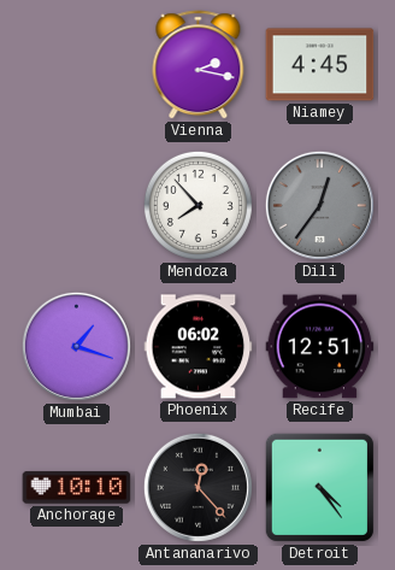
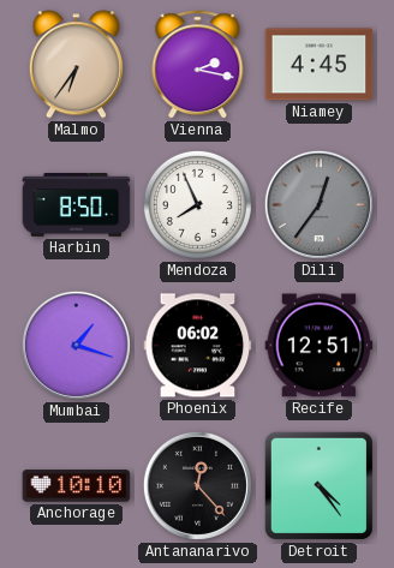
Malmo: none -> 6:36 (76, 65)
Harbin: none -> 8:50 (77, 205)
Mendoza: 7:53 -> 7:56 (197, 204)
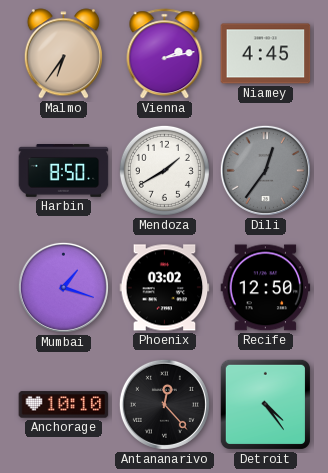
Vienna: 2:17 -> 2:13 (165, 54)
Mendoza: 7:56 -> 1:40 (164, 170)
Phoenix: 06:02 -> 03:02 (165, 288)
Recife: 12:51 -> 12:50 (266, 288)
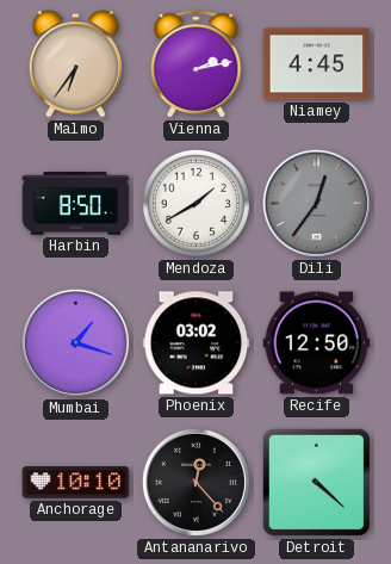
Detroit: 4:24 -> 4:22 (316, 482)
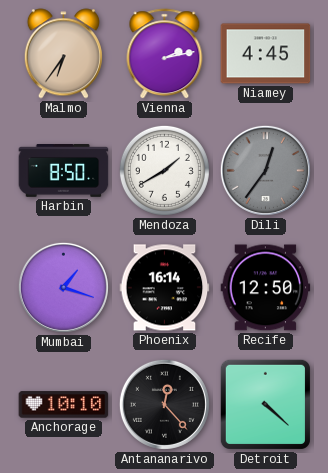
Phoenix: 03:02 -> 16:14 (165, 288)
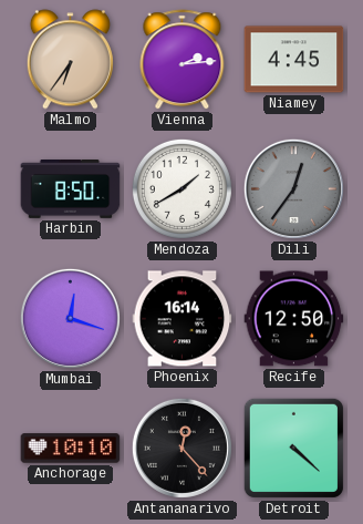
Vienna: 2:13 -> 2:14 (183, 60)
Mumbai: 1:18 -> 12:18 (70, 318)
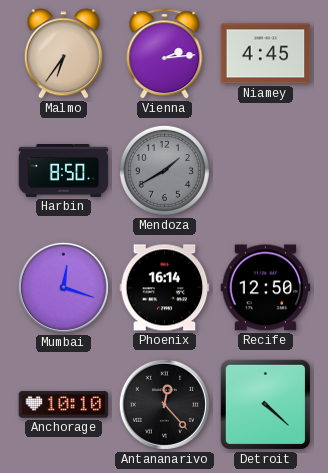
Mendoza dial: white -> grey (164, 170)
Dili: 12:36 -> none (293, 188)
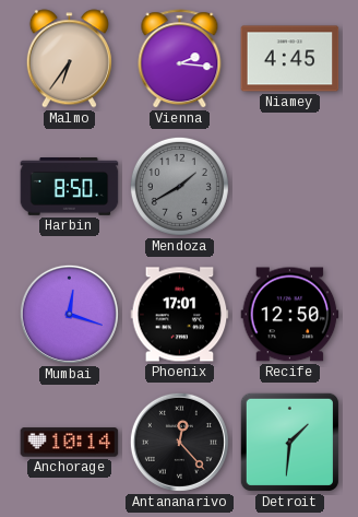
Vienna: 2:14 -> 2:16 (180, 59)
Phoenix: 16:14 -> 17:01 (180, 315)
Anchorage: 10:10 -> 10:14 (70, 443)
Detroit: 4:22 -> 1:31 (289, 442)
